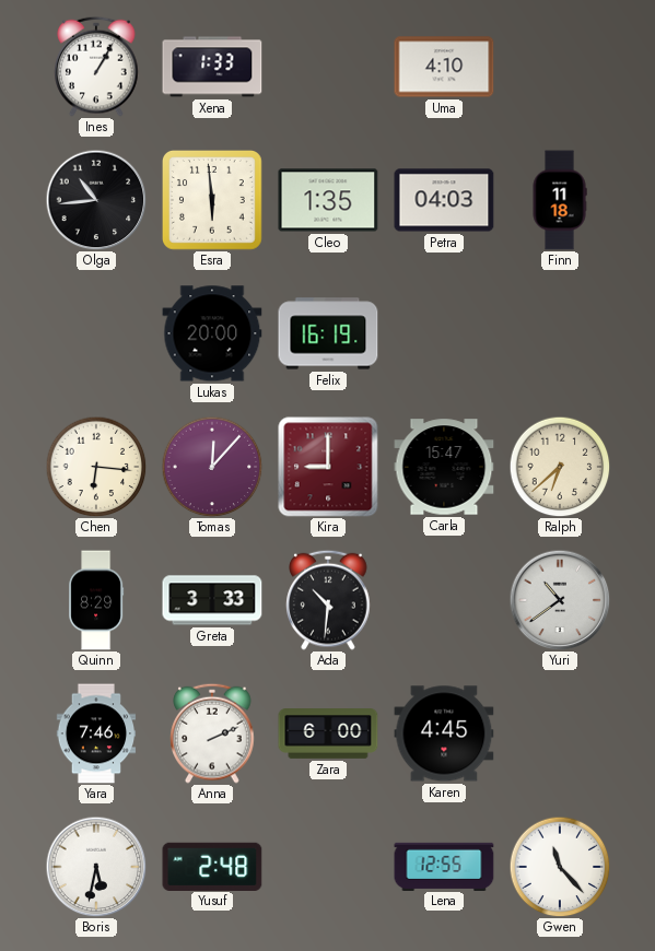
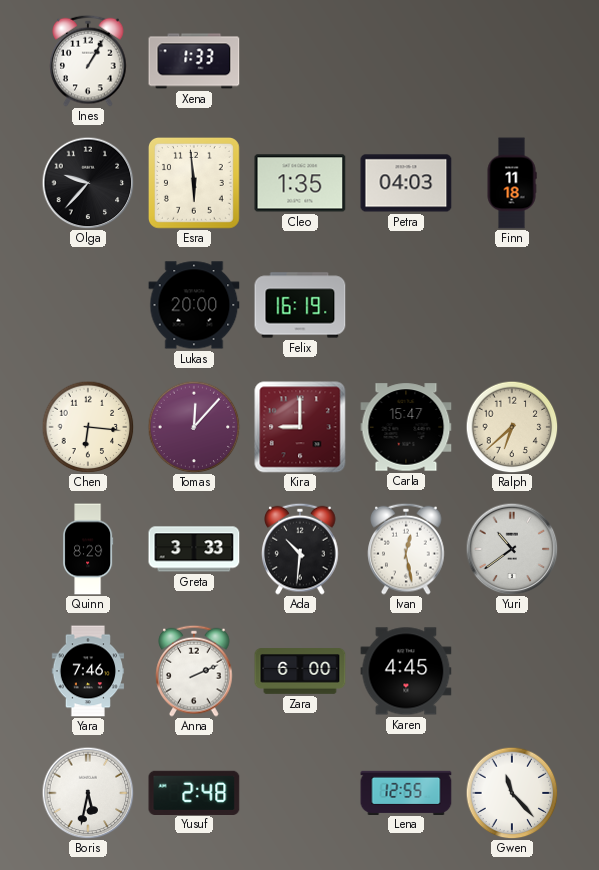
Uma: 4:10 -> none (444, 67)
Olga: 10:44 -> 9:37 (88, 183)
Ivan: none -> 12:28 (406, 549)
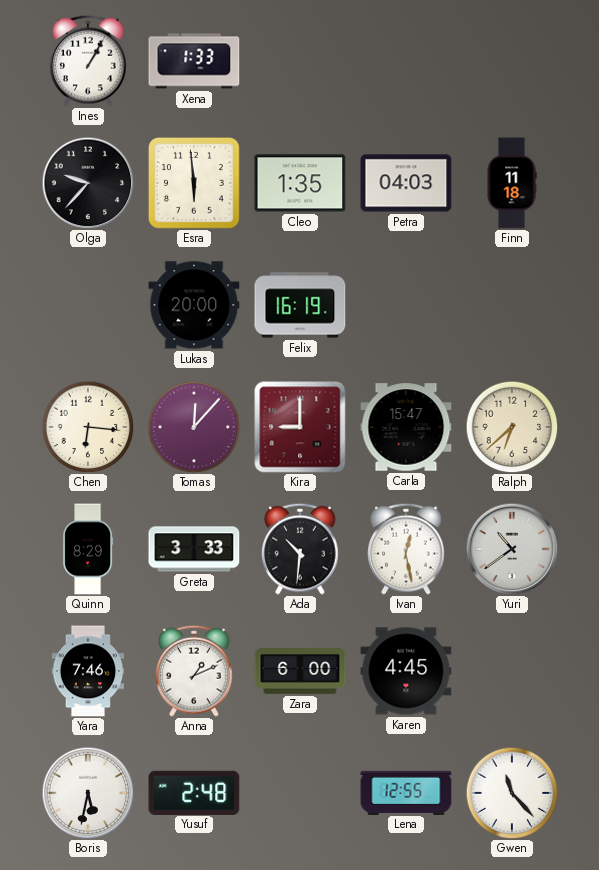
Anna: 2:11 -> 1:11 (194, 671)
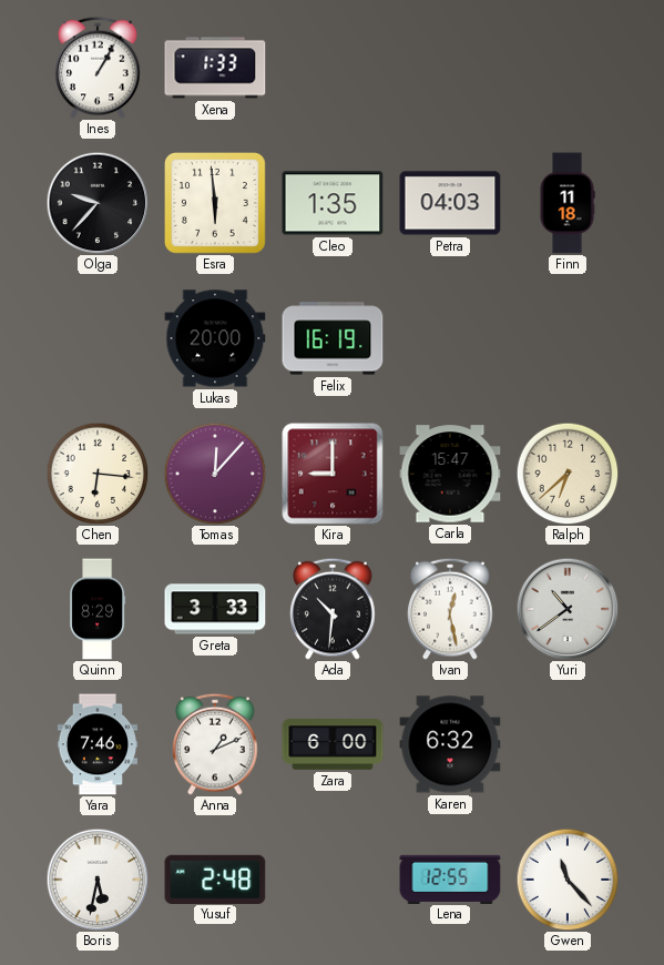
Karen: 4:45 -> 6:32 (450, 744)
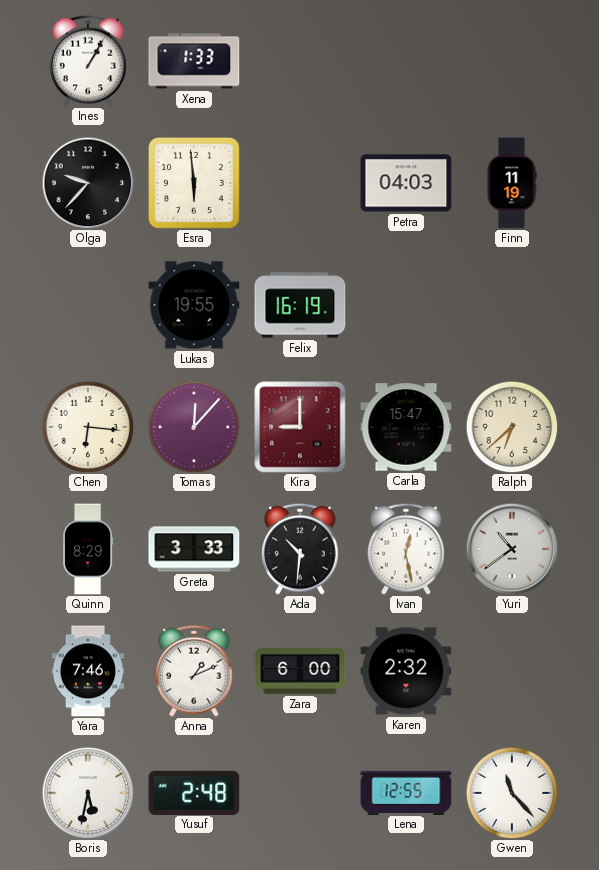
Cleo: 1:35 -> none (333, 203)
Finn: 11:18 -> 11:19 (512, 183)
Lukas: 20:00 -> 19:55 (194, 305)
Karen: 6:32 -> 2:32 (406, 671)
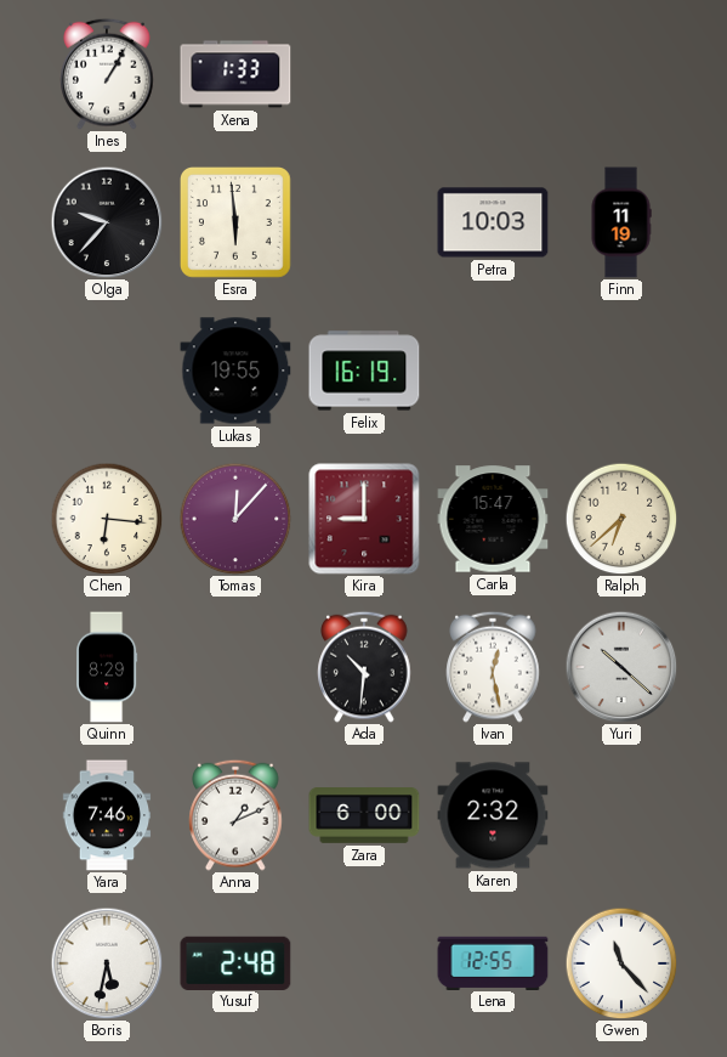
Petra: 04:03 -> 10:03 (493, 222)
Greta: 3:33 -> none (194, 549)
Yuri: 10:39 -> 10:22 (621, 667)
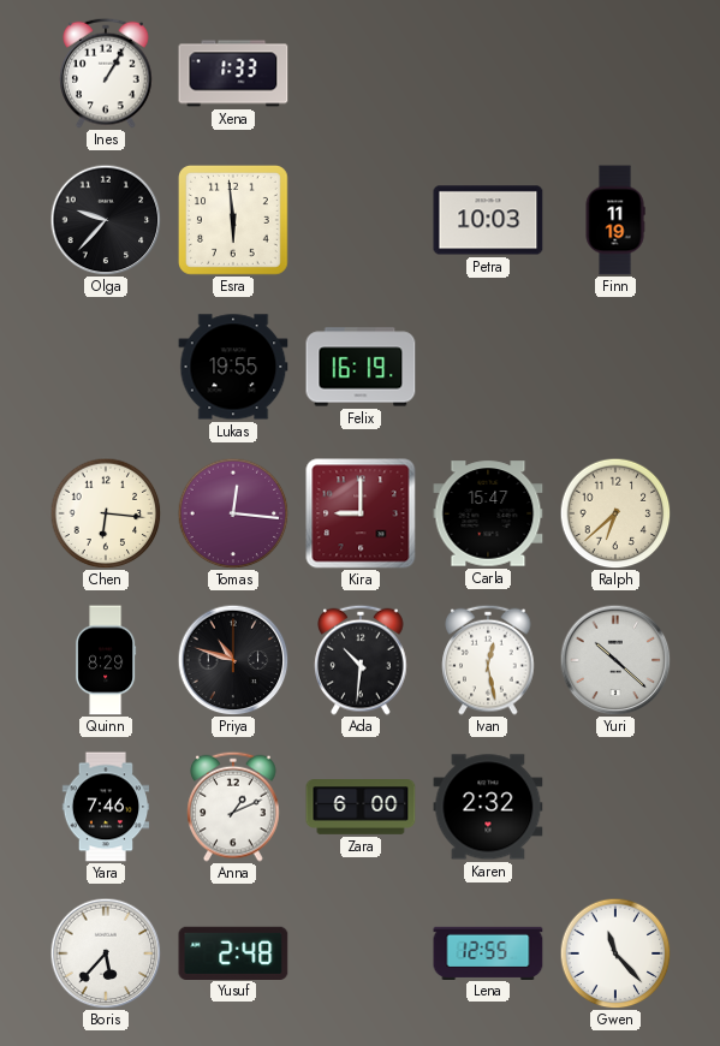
Tomas: 12:07 -> 12:16 (233, 513)
Priya: none -> 10:48 (233, 660)
Boris: 5:32 -> 5:37 (106, 953)
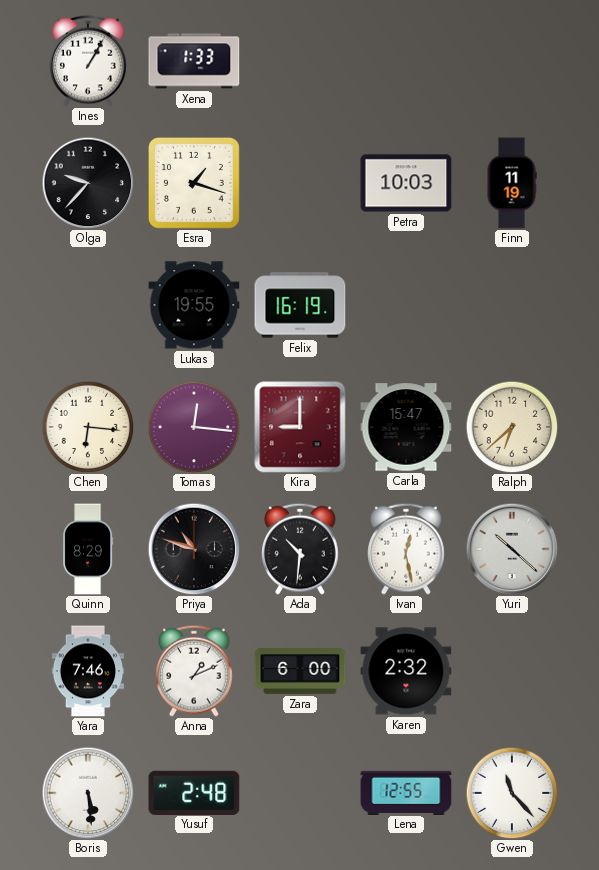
Esra: 5:59 -> 1:18 (195, 184)
Boris: 5:37 -> 5:29 (88, 793)
